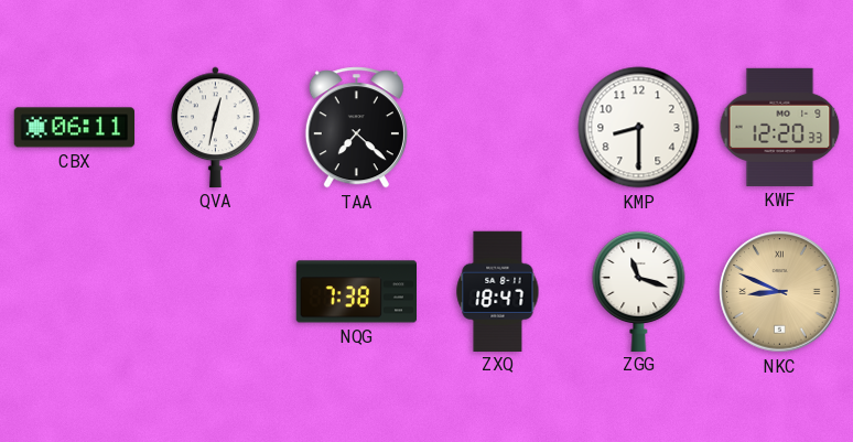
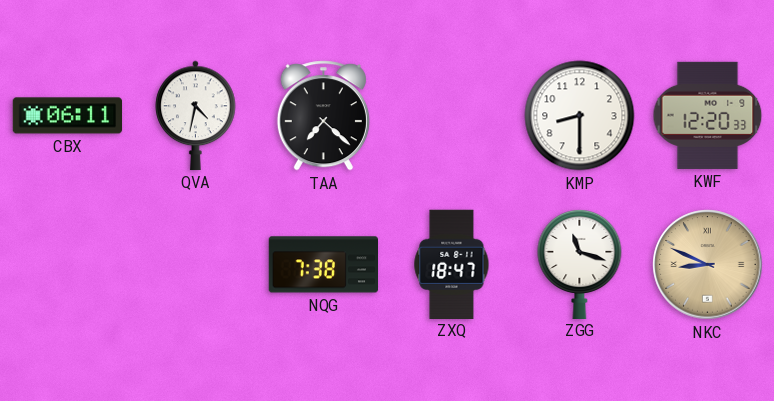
QVA: 12:32 -> 4:32 (196, 115)
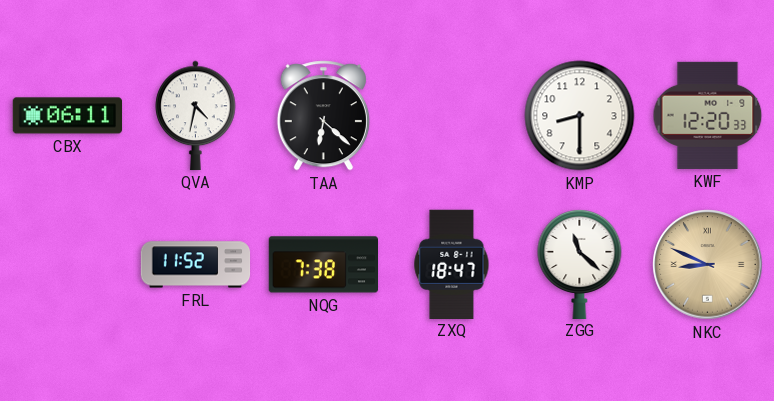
TAA: 7:22 -> 6:22 (323, 116)
FRL: none -> 11:52 (196, 265)
ZGG: 11:18 -> 11:22 (580, 263)
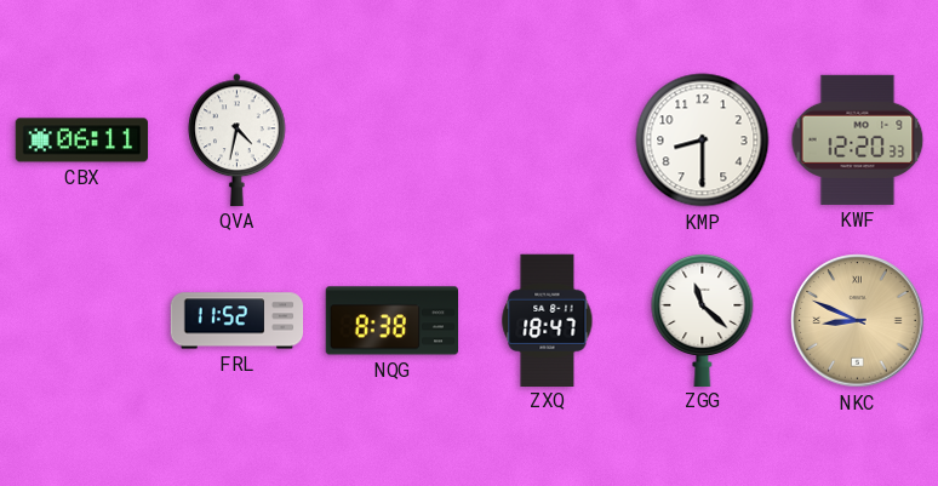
TAA: 6:22 -> none (323, 116)
NQG: 7:38 -> 8:38 (391, 321)
